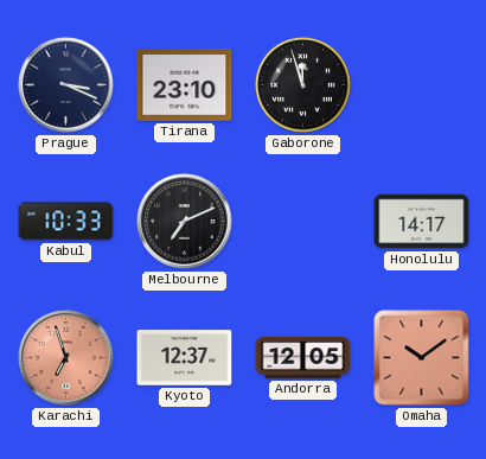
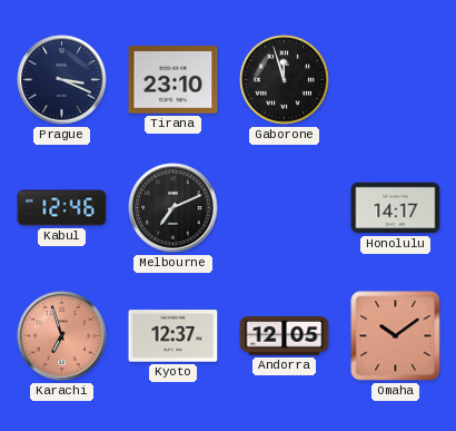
Kabul: 10:33 -> 12:46 (62, 208)
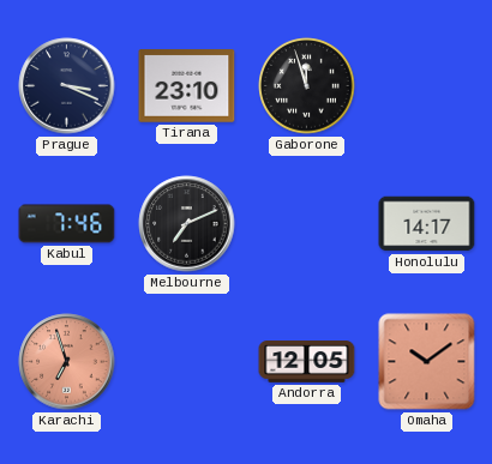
Kabul: 12:46 -> 7:46 (67, 224)
Kyoto: 12:37 -> none (174, 336)
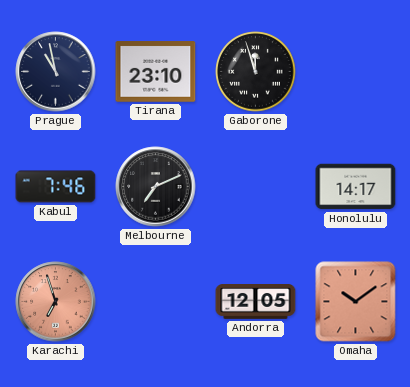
Prague: 3:19 -> 10:58 (56, 72)
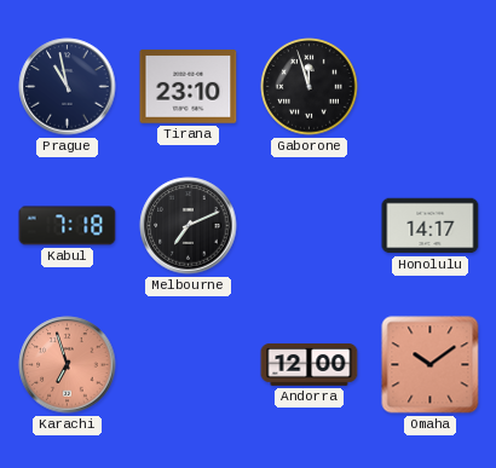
Kabul: 7:46 -> 7:18 (68, 226)
Andorra: 12:05 -> 12:00 (310, 365)
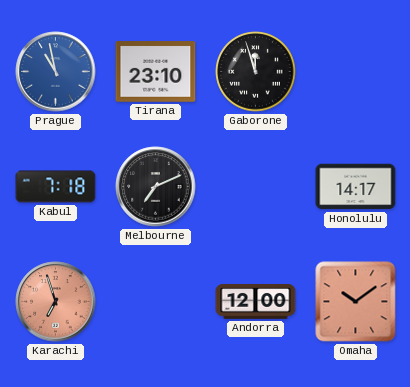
Prague dial: navy -> blue (56, 72)
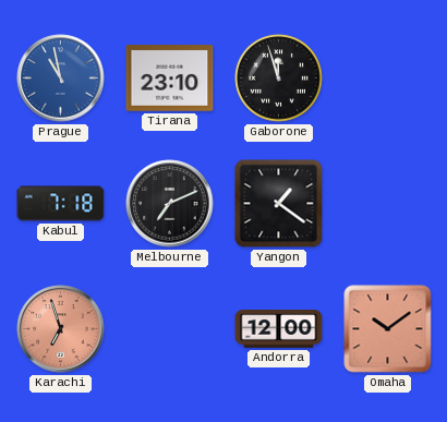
Yangon: none -> 1:21 (279, 204)
Honolulu: 14:17 -> none (356, 187)
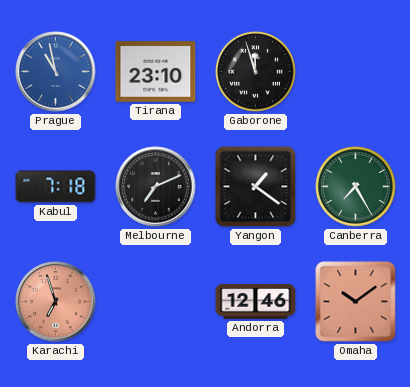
Canberra: none -> 7:25 (356, 187)
Andorra: 12:00 -> 12:46 (256, 302)
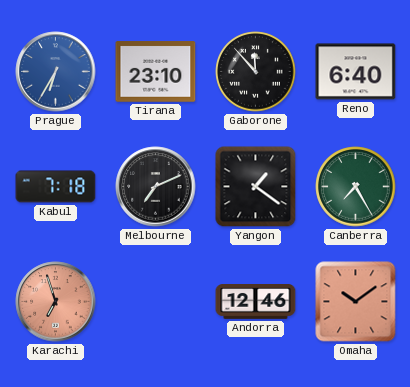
Prague: 10:58 -> 6:35 (56, 72)
Gaborone: 11:57 -> 11:53 (256, 72)
Reno: none -> 6:40 (356, 72)
